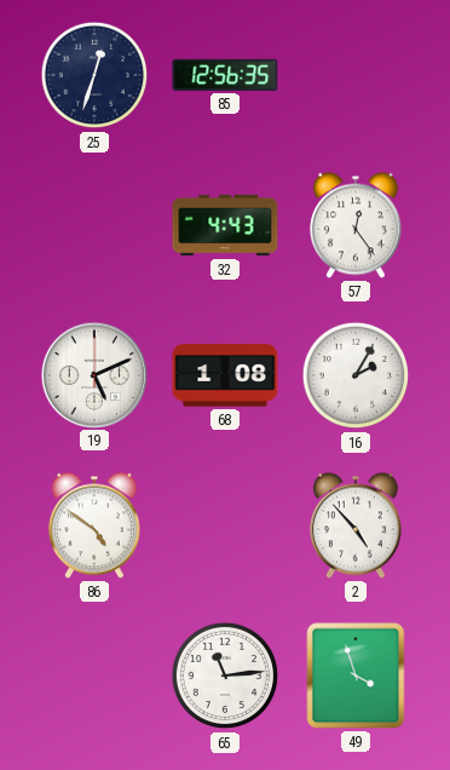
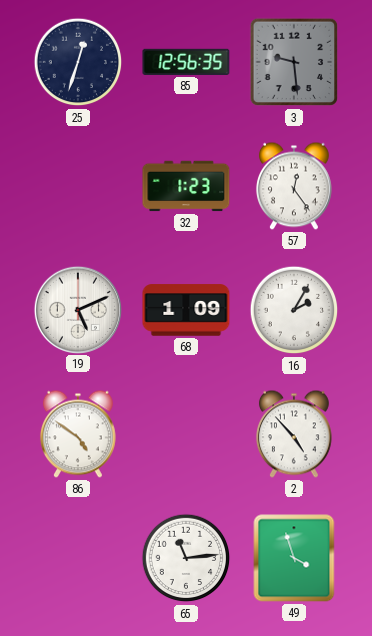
3: none -> 9:29 (294, 62)
32: 4:43 -> 1:23 (186, 186)
68: 1:08 -> 1:09 (186, 310)
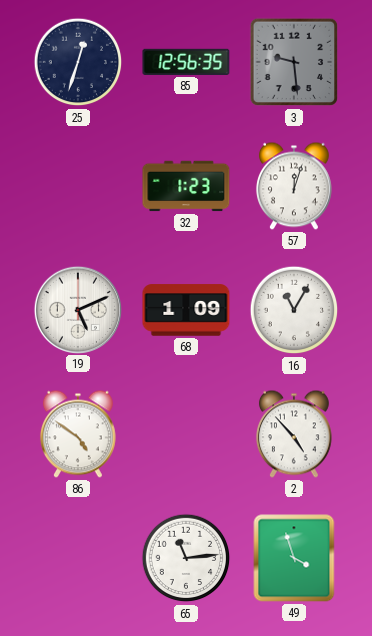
57: 12:24 -> 12:03 (294, 186)
16: 2:05 -> 11:05 (294, 310)
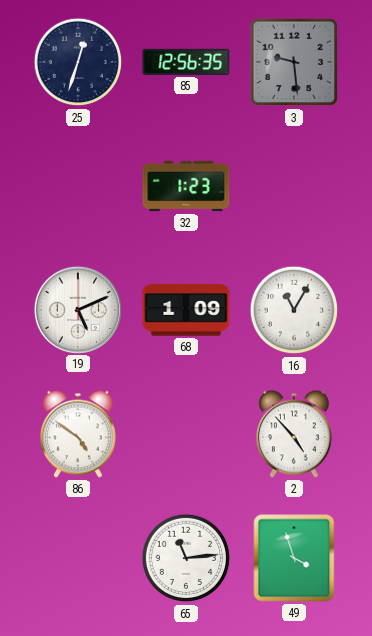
57: 12:03 -> none (294, 186)
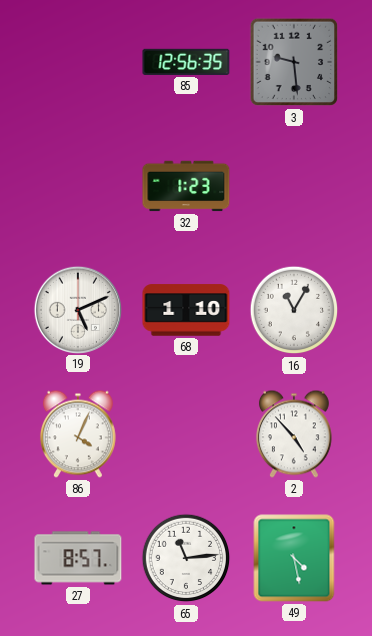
25: 12:33 -> none (78, 62)
68: 1:09 -> 1:10 (186, 310)
86: 4:51 -> 4:04 (78, 434)
27: none -> 8:57 (78, 558)
49: 3:57 -> 4:28 (294, 558)
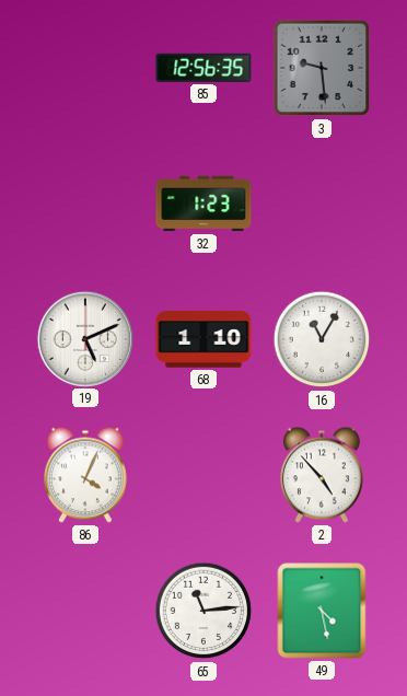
27: 8:57 -> none (78, 558)
